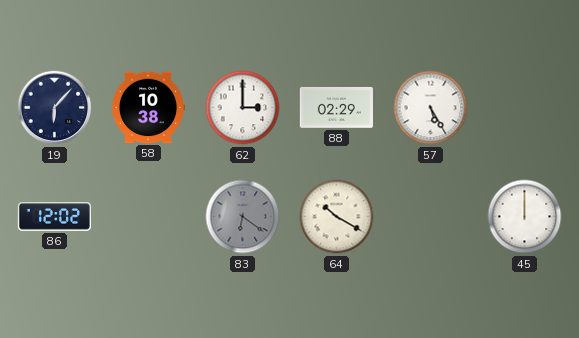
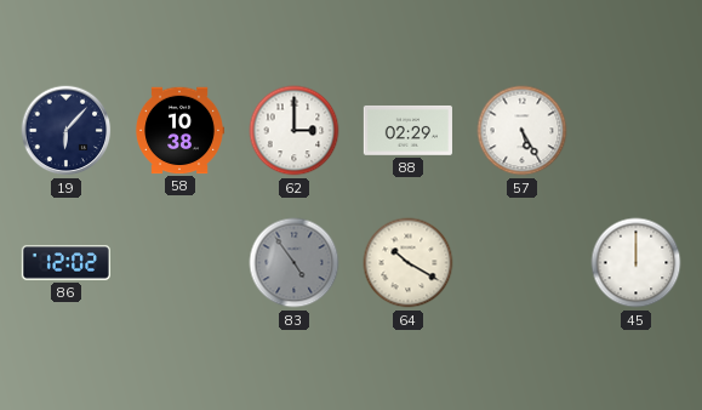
83: 6:21 -> 4:54 (295, 263)
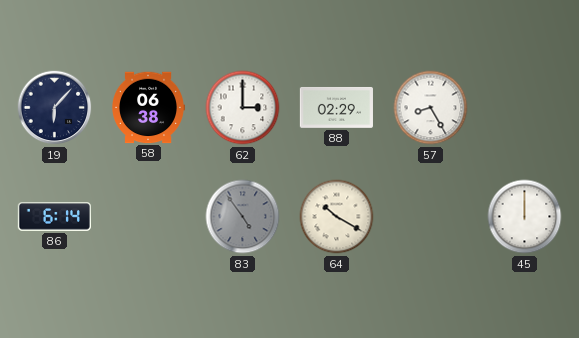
58: 10:38 -> 06:38 (149, 108)
57: 5:25 -> 8:25 (431, 108)
86: 12:02 -> 6:14 (54, 217)
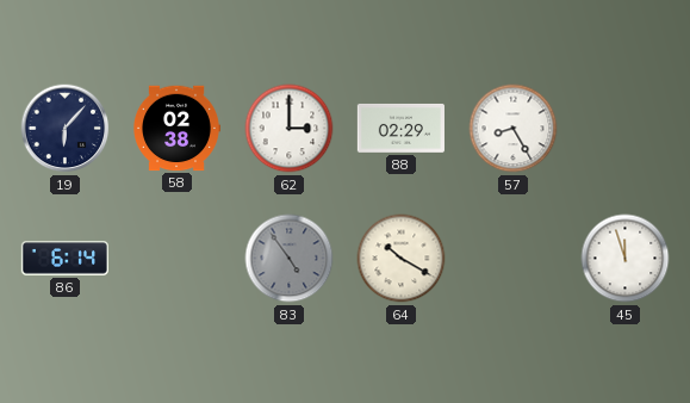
58: 06:38 -> 02:38 (178, 129)
45: 12:00 -> 11:57 (626, 259)
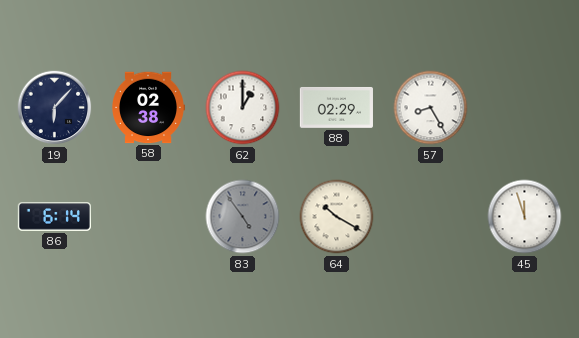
62: 3:00 -> 1:00 (243, 108)
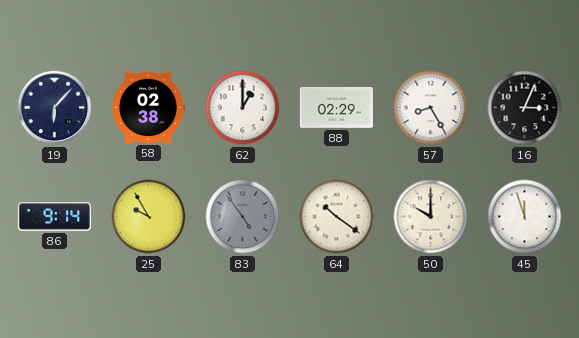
16: none -> 3:04 (525, 108)
86: 6:14 -> 9:14 (54, 217)
25: none -> 9:55 (149, 217)
64: 10:20 -> 10:21 (337, 217)
50: none -> 10:00 (431, 217)
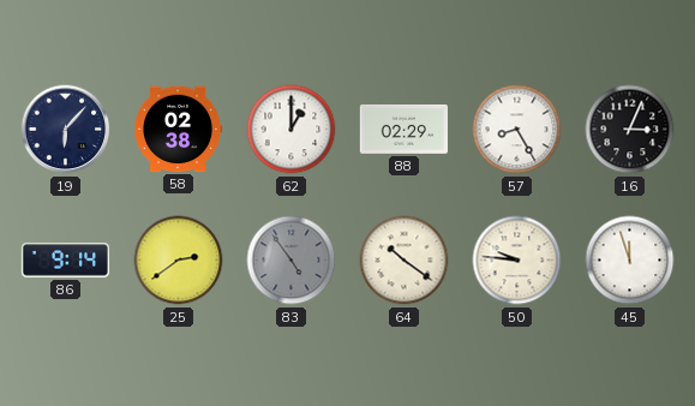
25: 9:55 -> 2:39 (179, 261)
50: 10:00 -> 9:46 (517, 261)
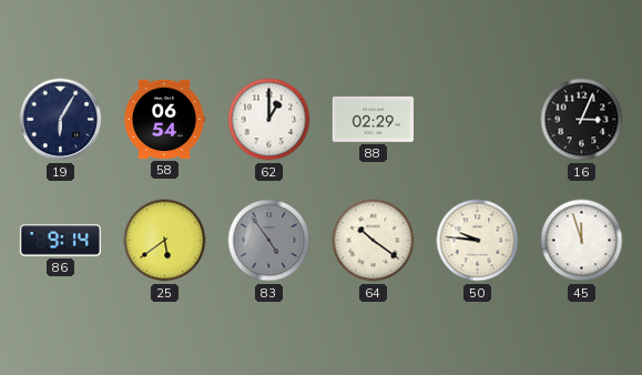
19: 6:07 -> 6:05 (61, 120)
58: 02:38 -> 06:54 (165, 120)
57: 8:25 -> none (517, 130)
25: 2:39 -> 5:39 (165, 241)
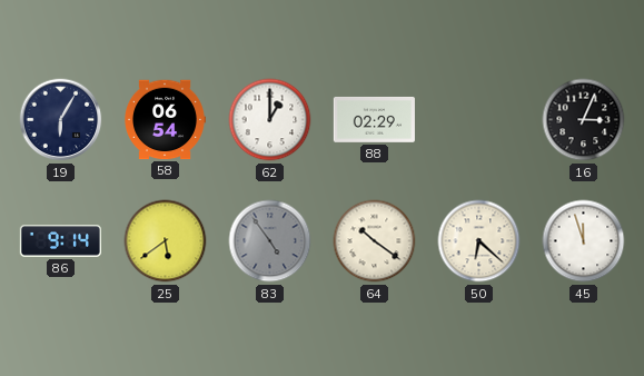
50: 9:46 -> 6:22 (479, 241)
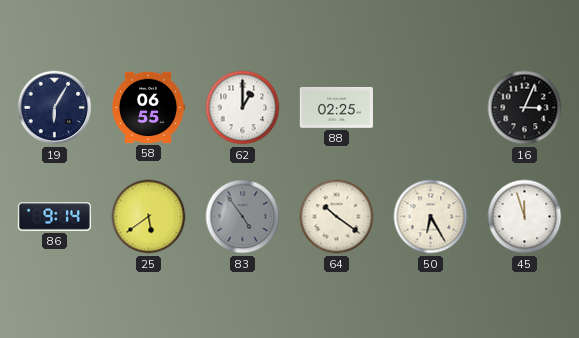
58: 06:54 -> 06:55 (149, 108)
88: 02:29 -> 02:25 (336, 107)
50: 6:22 -> 6:25 (431, 217)
